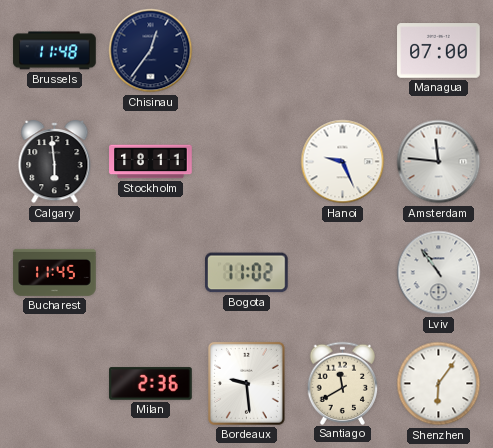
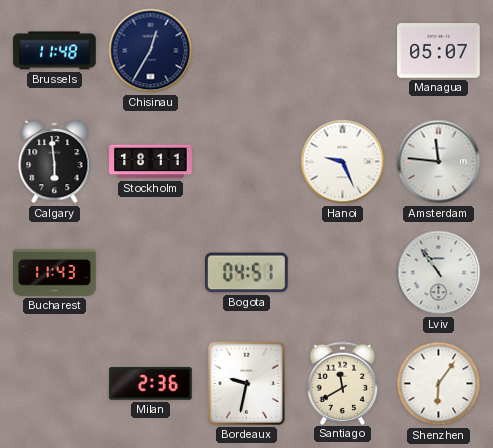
Chisinau: 12:36 -> 12:35 (151, 51)
Managua: 07:00 -> 05:07 (439, 51)
Bucharest: 11:45 -> 11:43 (55, 272)
Bogota: 11:02 -> 04:51 (247, 273)
Bordeaux: 9:29 -> 9:32 (246, 383)
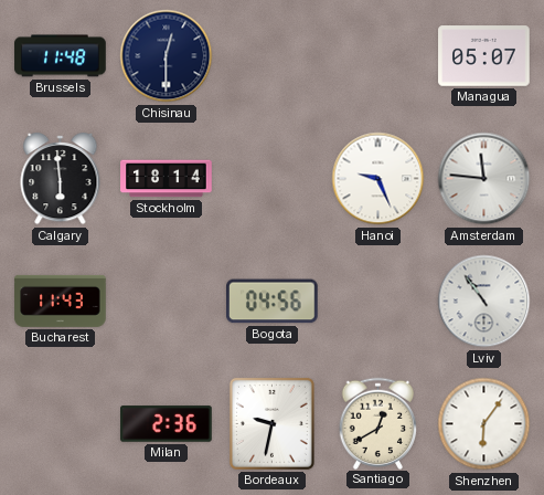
Chisinau: 12:35 -> 12:30 (167, 56)
Stockholm: 18:11 -> 18:14 (167, 179)
Bogota: 04:51 -> 04:56 (273, 302)
Santiago: 11:40 -> 12:40 (378, 423)
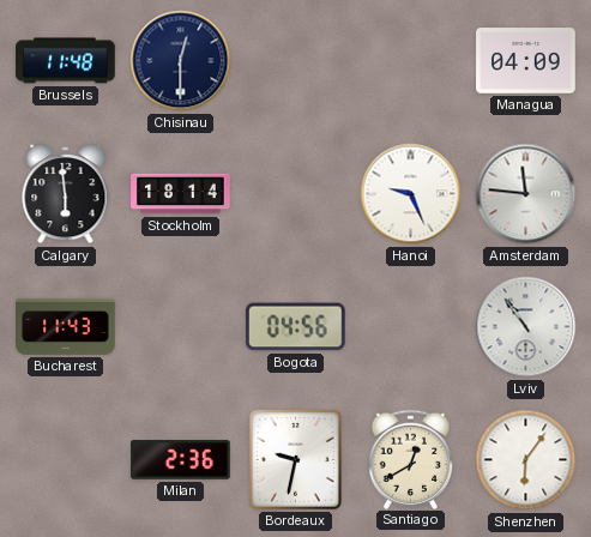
Managua: 05:07 -> 04:09 (526, 61)
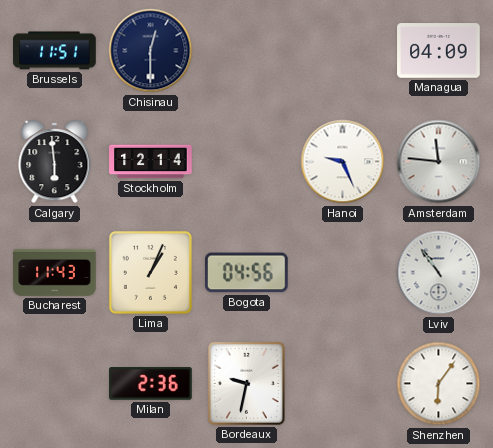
Brussels: 11:48 -> 11:51 (55, 51)
Stockholm: 18:14 -> 12:14 (151, 162)
Lima: none -> 1:04 (150, 272)
Santiago: 12:40 -> none (411, 459)
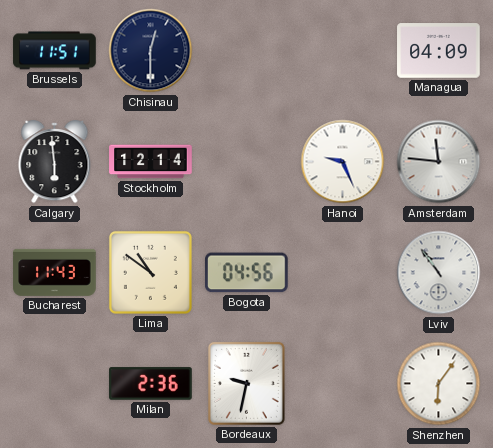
Lima: 1:04 -> 10:51 (150, 272)
